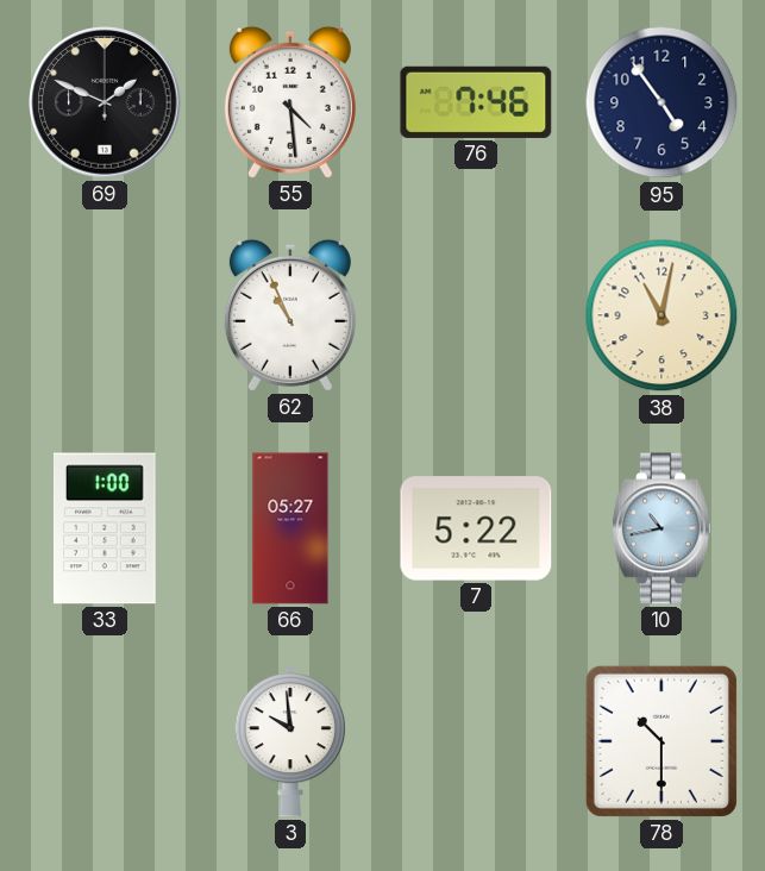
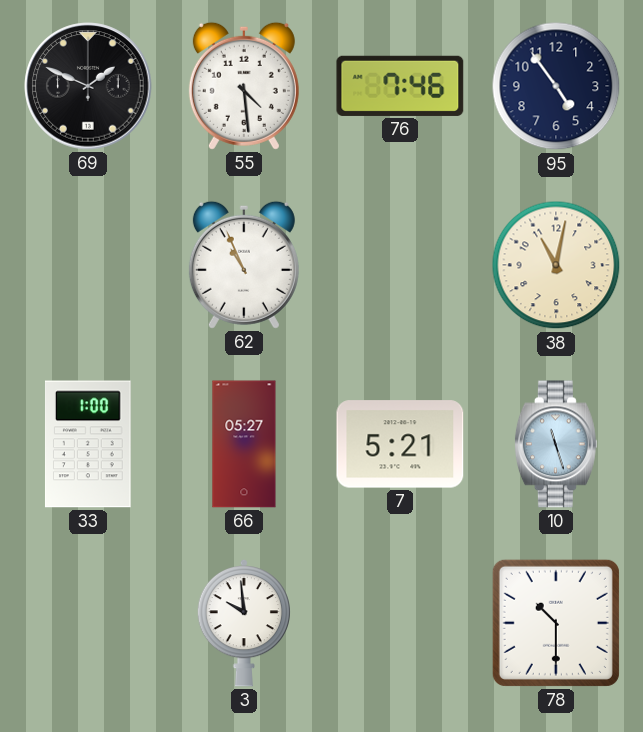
7: 5:22 -> 5:21 (400, 444)
10: 10:43 -> 11:27 (556, 444)
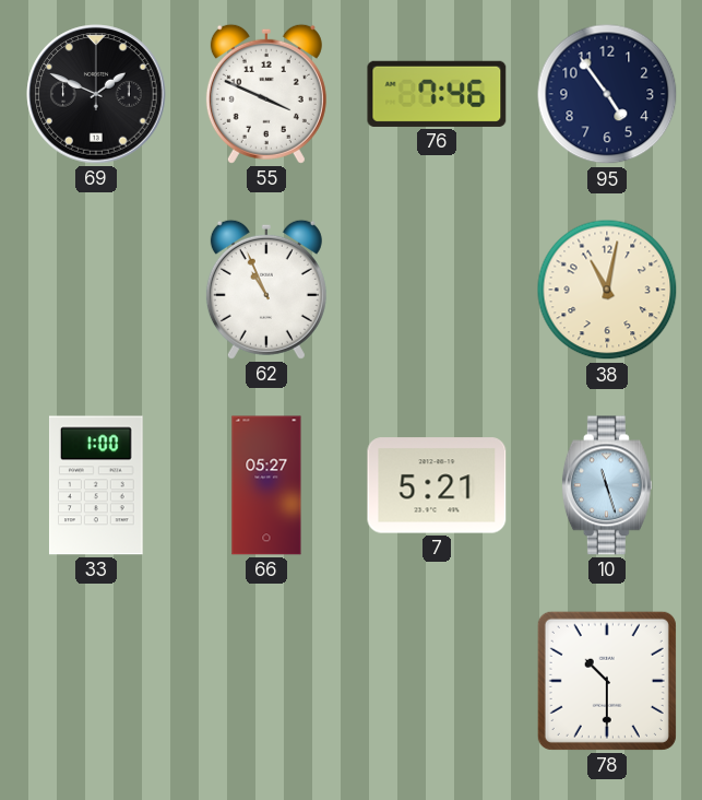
55: 4:29 -> 3:49 (266, 94)
3: 9:59 -> none (244, 623)
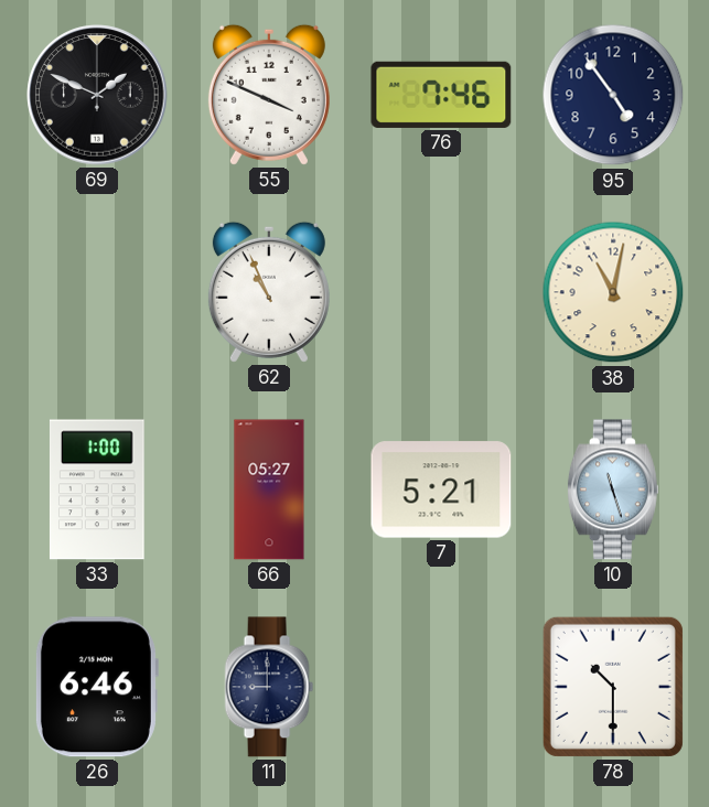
26: none -> 6:46 (96, 687)
11: none -> 9:00 (269, 687)
